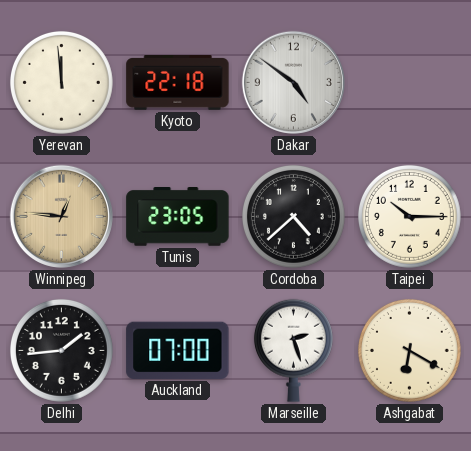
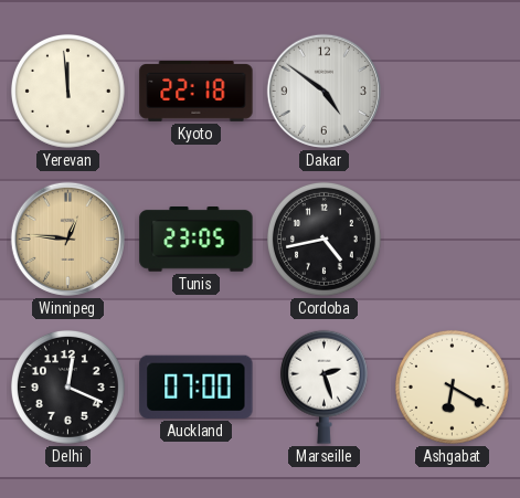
Cordoba: 4:38 -> 4:43 (323, 239)
Taipei: 10:15 -> none (409, 216)
Delhi: 1:44 -> 12:19 (67, 386)
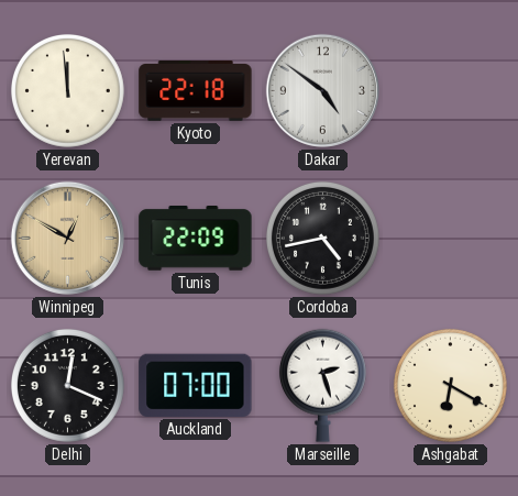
Winnipeg: 12:46 -> 12:50 (67, 238)
Tunis: 23:05 -> 22:09 (196, 239)
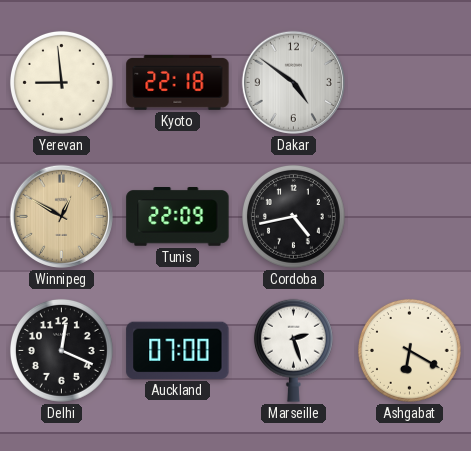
Yerevan: 11:59 -> 8:59 (61, 82)
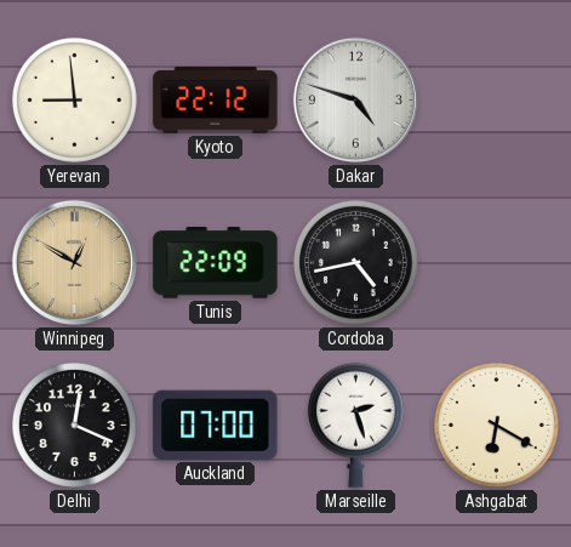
Kyoto: 22:18 -> 22:12 (216, 101)
Dakar: 4:51 -> 4:48 (355, 99)
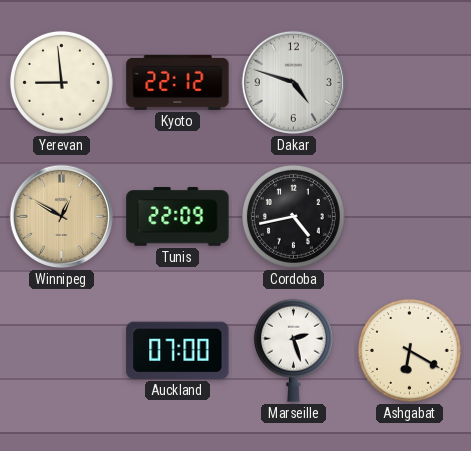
Delhi: 12:19 -> none (74, 425)
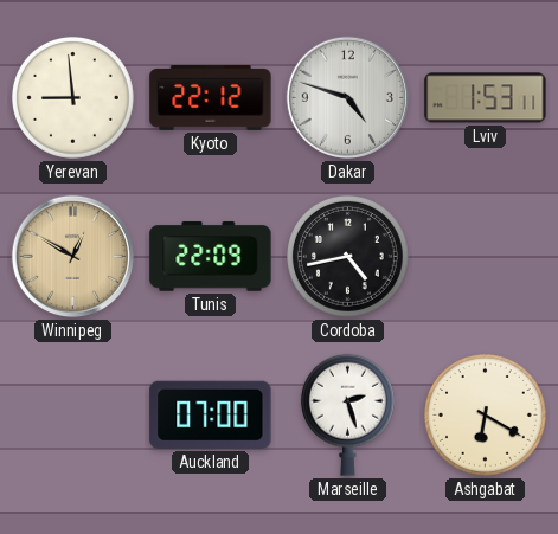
Lviv: none -> 1:53 (486, 98)
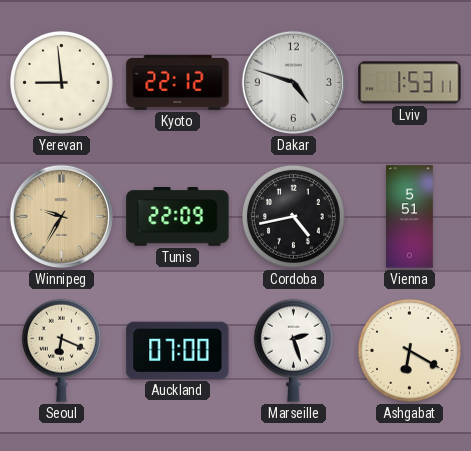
Winnipeg: 12:50 -> 9:35 (61, 216)
Vienna: none -> 5:51 (410, 217)
Seoul: none -> 6:19 (61, 350)
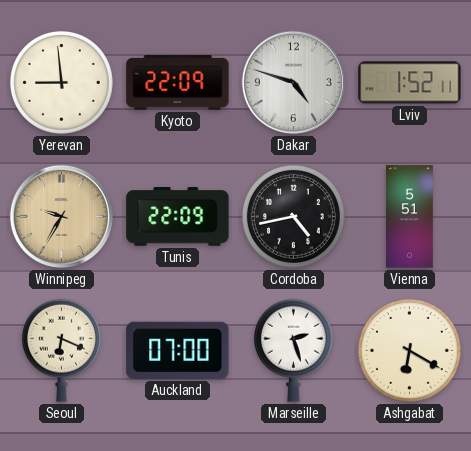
Kyoto: 22:12 -> 22:09 (178, 83)
Lviv: 1:53 -> 1:52 (410, 83)
